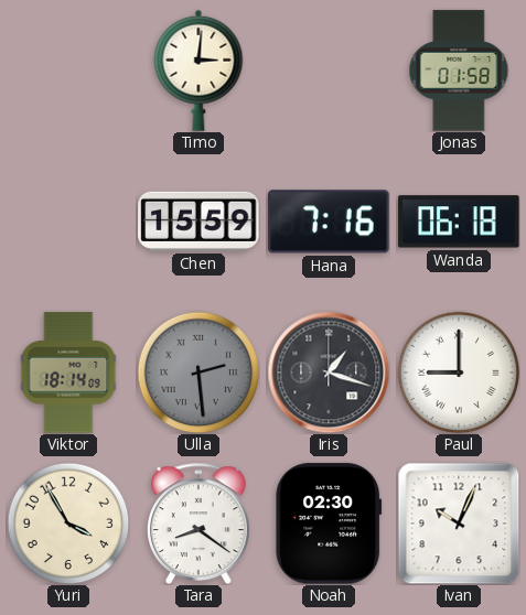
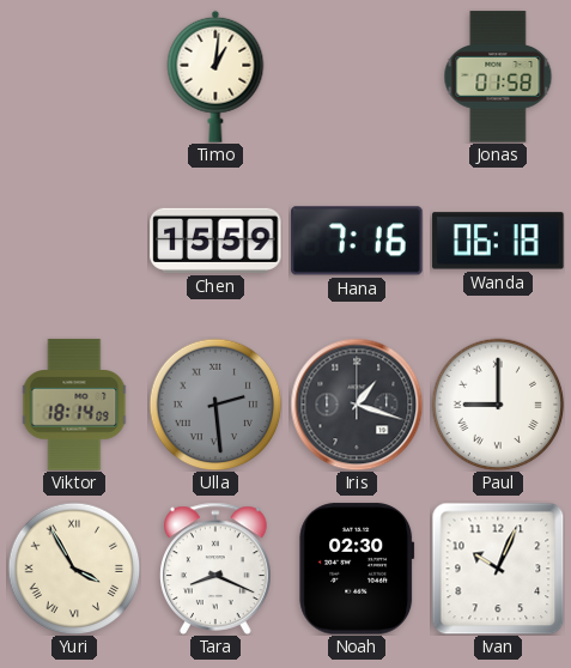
Timo: 3:01 -> 1:01 (215, 77)
Yuri numerals: Arabic -> Roman (74, 569)
Tara: 8:21 -> 8:19 (215, 569)
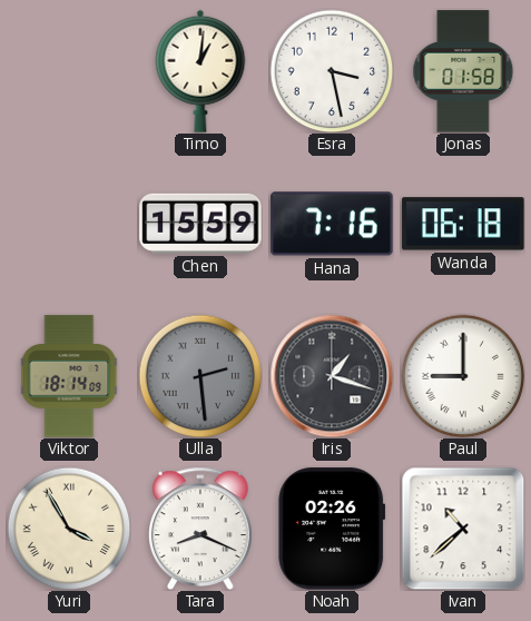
Esra: none -> 3:28 (332, 71)
Noah: 02:30 -> 02:26 (332, 529)
Ivan: 10:04 -> 10:38 (463, 529)
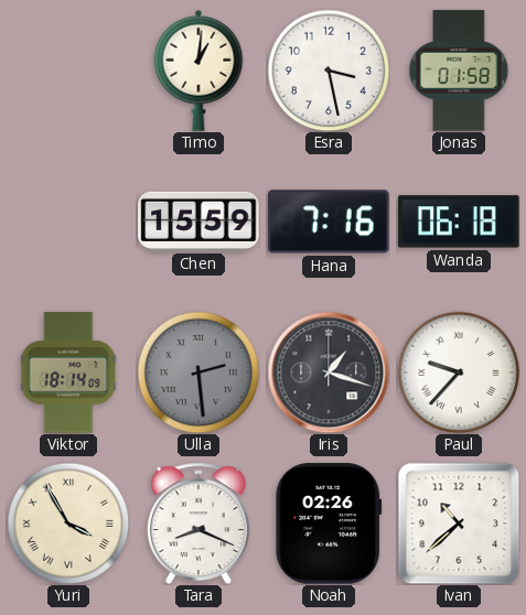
Paul: 9:00 -> 9:37 (459, 373)
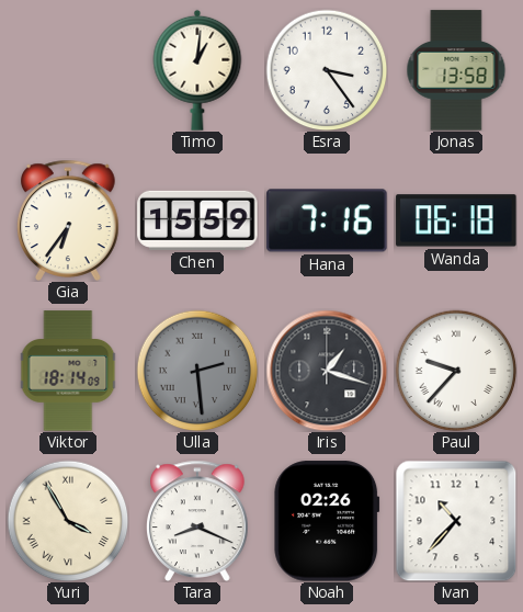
Esra: 3:28 -> 3:24 (327, 70)
Jonas: 01:58 -> 13:58 (456, 70)
Gia: none -> 6:36 (68, 220)
Ivan: 10:38 -> 10:37 (456, 521)
